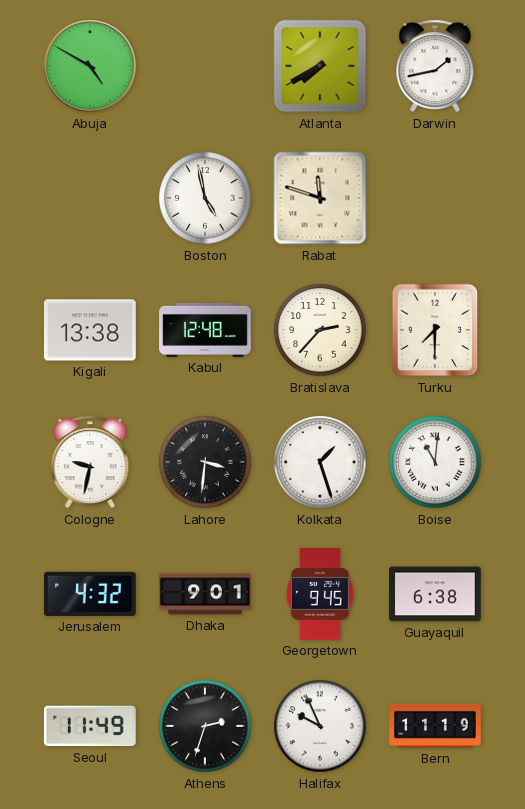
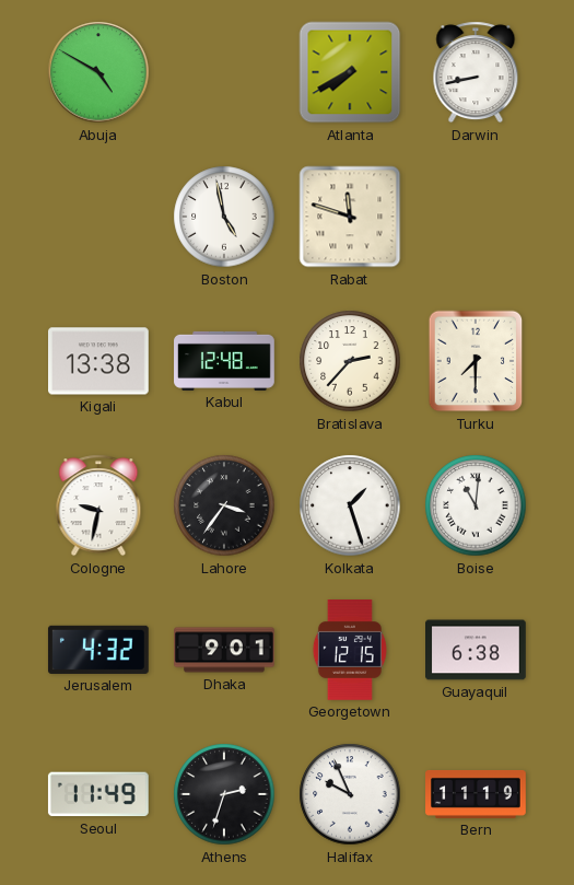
Darwin: 1:43 -> 8:43 (476, 72)
Lahore: 3:31 -> 3:36 (224, 505)
Georgetown: 9:45 -> 12:15 (350, 651)
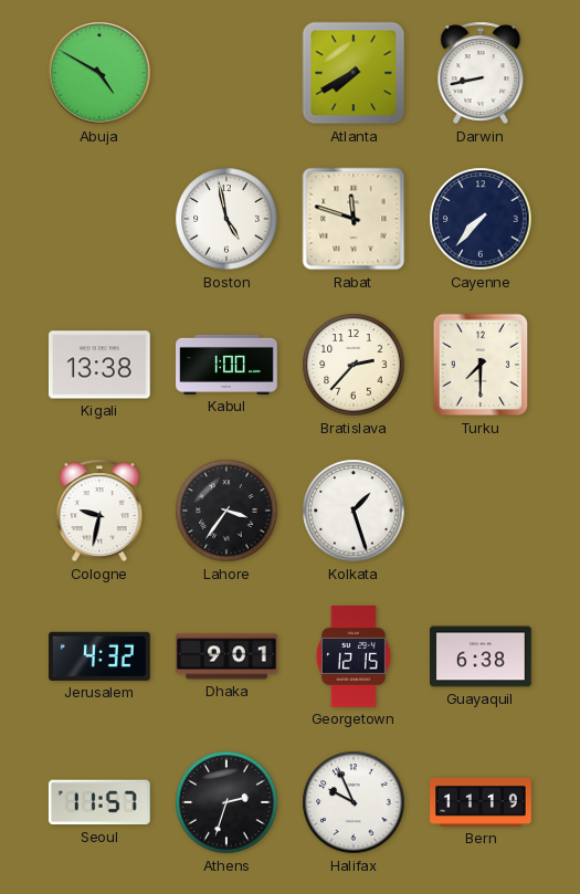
Cayenne: none -> 7:37 (481, 219)
Kabul: 12:48 -> 1:00 (226, 365)
Boise: 11:01 -> none (476, 505)
Seoul: 11:49 -> 11:57 (99, 802)
